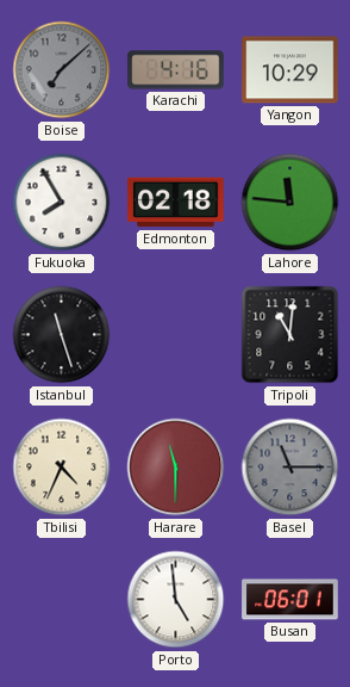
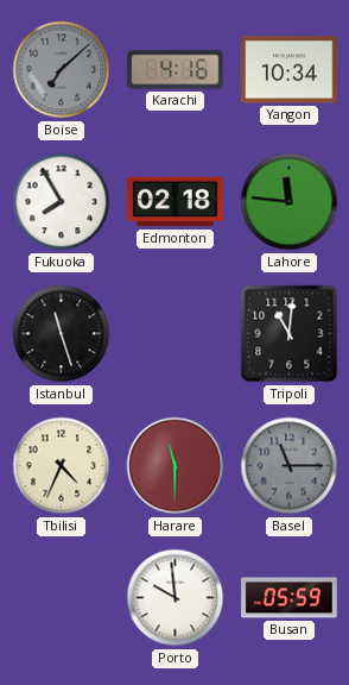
Yangon: 10:29 -> 10:34 (290, 70)
Porto: 4:59 -> 9:59 (176, 598)
Busan: 06:01 -> 05:59 (290, 598)
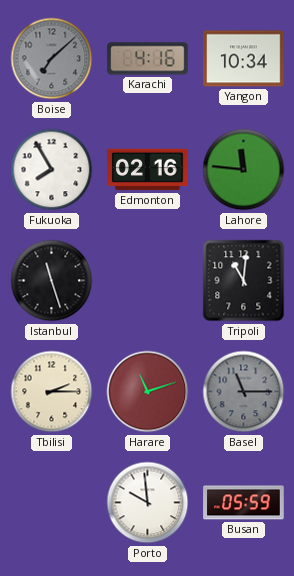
Edmonton: 02:18 -> 02:16 (148, 170)
Tbilisi: 4:34 -> 2:15 (52, 392)
Harare: 11:30 -> 11:12 (148, 392)
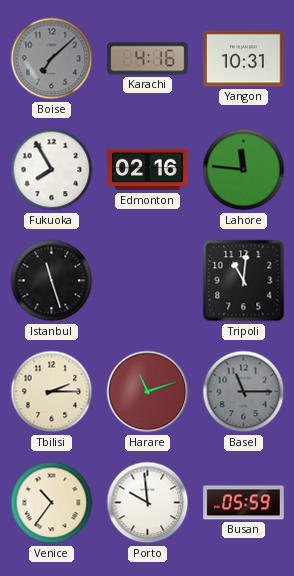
Yangon: 10:34 -> 10:31 (244, 59)
Venice: none -> 10:36 (52, 503)
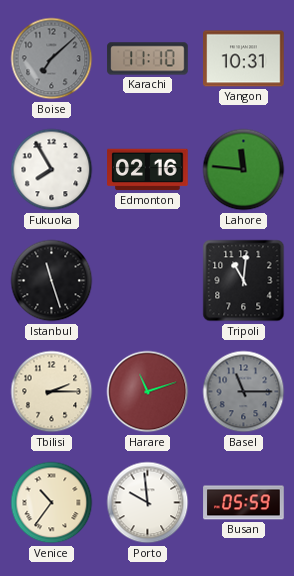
Karachi: 4:16 -> 11:10 (148, 59)
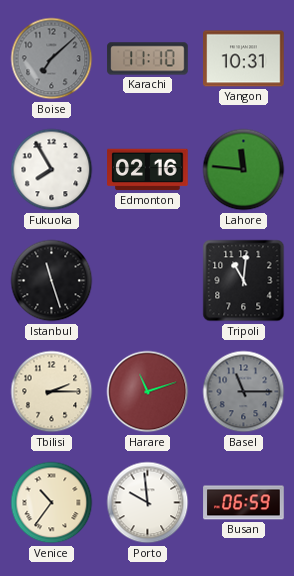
Busan: 05:59 -> 06:59 (244, 503)
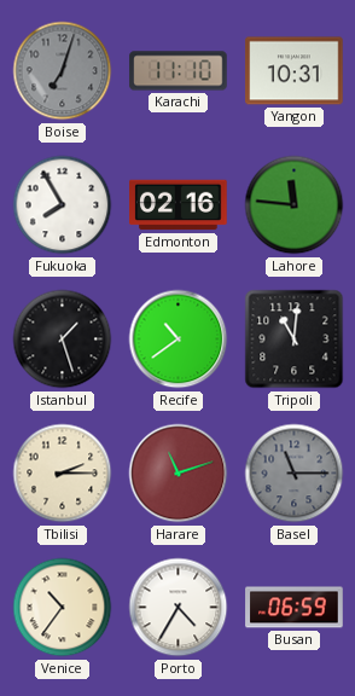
Boise: 7:08 -> 7:03 (63, 71)
Istanbul: 11:27 -> 1:27 (63, 340)
Recife: none -> 10:39 (179, 340)
Porto: 9:59 -> 4:35 (179, 608)
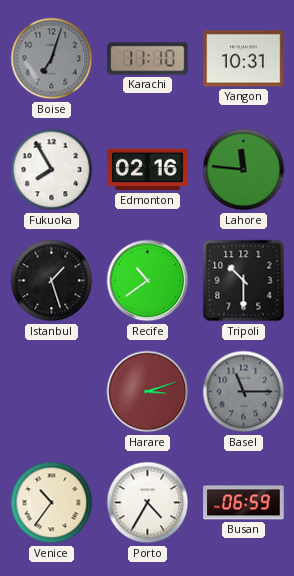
Tripoli: 11:01 -> 10:30 (244, 281)
Tbilisi: 2:15 -> none (63, 474)
Harare: 11:12 -> 3:12 (148, 392)
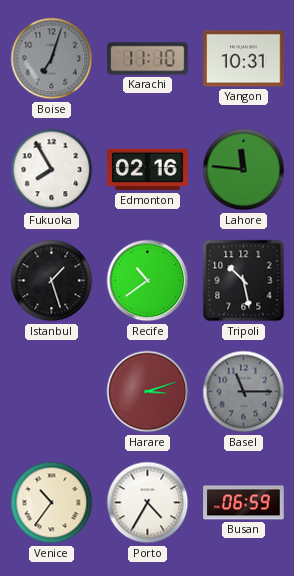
Tripoli: 10:30 -> 10:28 (244, 281)
